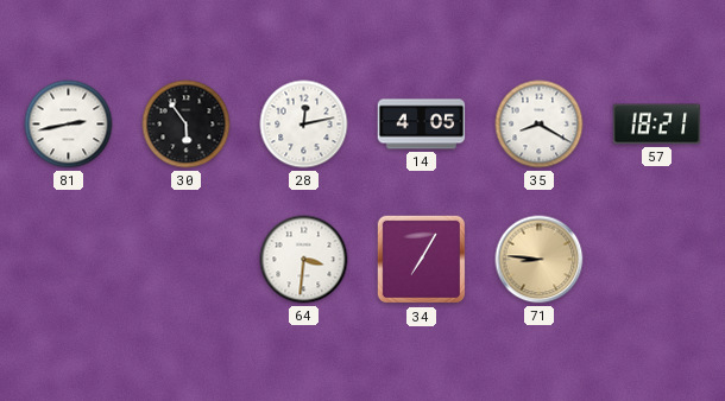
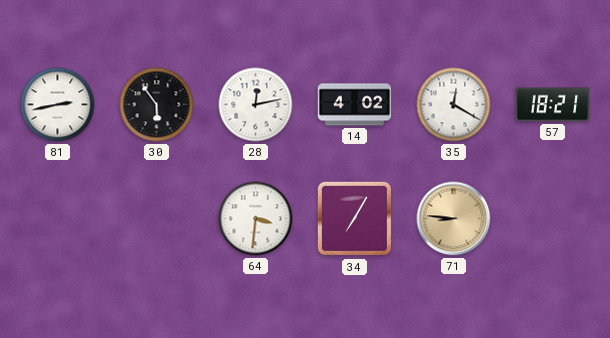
14: 4:05 -> 4:02 (355, 105)
35: 8:20 -> 12:20 (454, 105)
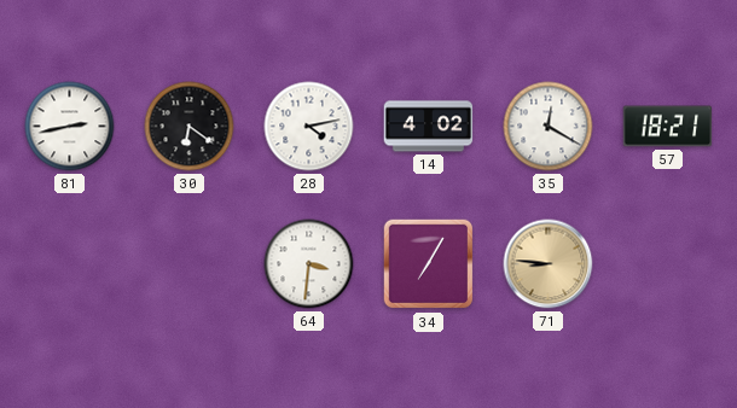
30: 5:54 -> 6:21 (190, 127)
28: 12:13 -> 4:13 (309, 127)
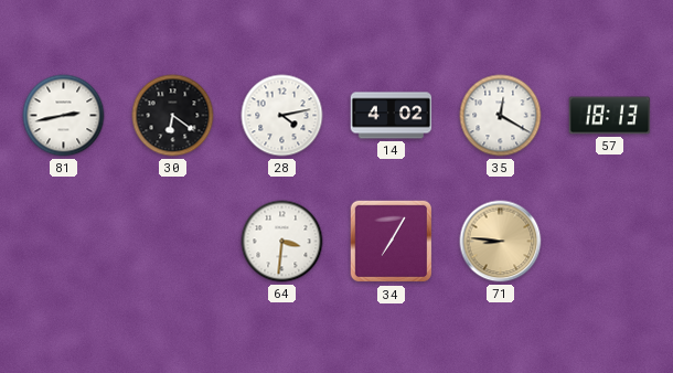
57: 18:21 -> 18:13 (610, 116)
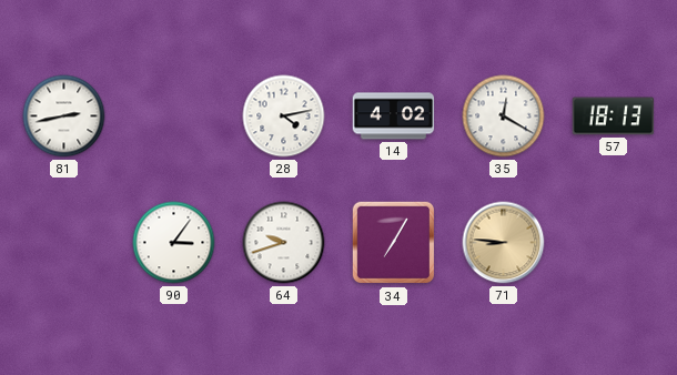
30: 6:21 -> none (173, 116)
90: none -> 3:06 (174, 243)
64: 3:31 -> 9:42 (284, 243)
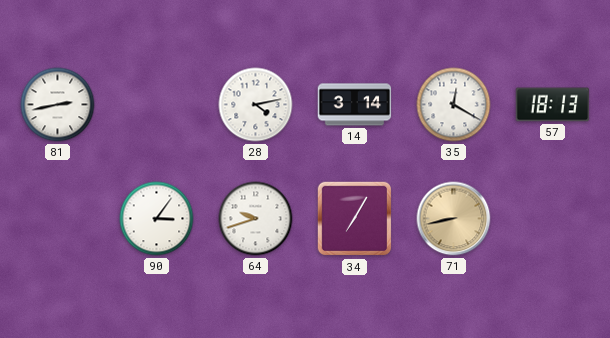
14: 4:02 -> 3:14 (355, 105)
71: 8:46 -> 8:43 (454, 219)
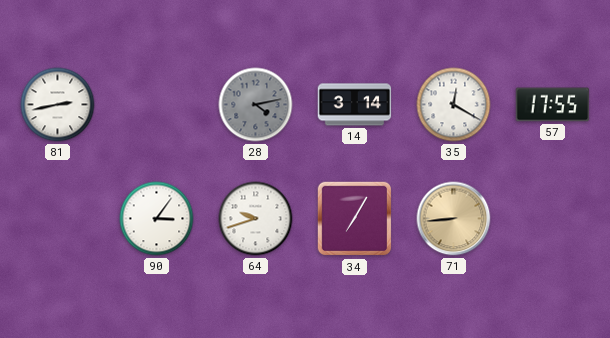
28 dial: white -> grey (256, 105)
57: 18:13 -> 17:55 (553, 105)
71: 8:43 -> 8:44 (454, 219)
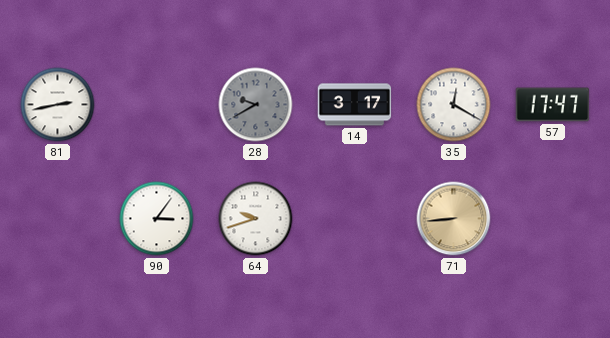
28: 4:13 -> 9:40 (256, 105)
14: 3:14 -> 3:17 (355, 105)
57: 17:55 -> 17:47 (553, 105)
34: 7:05 -> none (355, 219)
